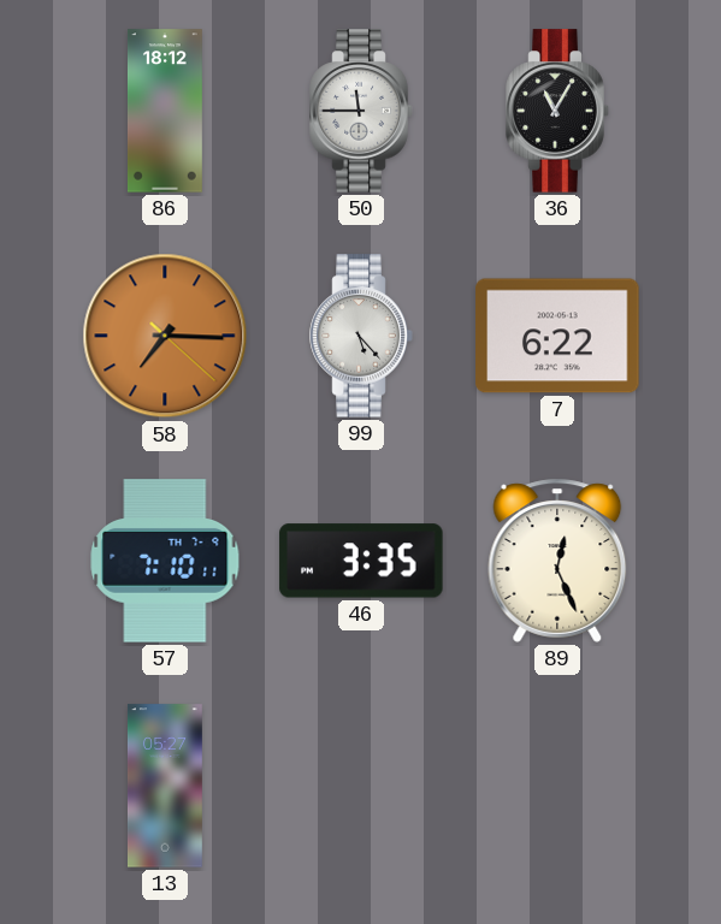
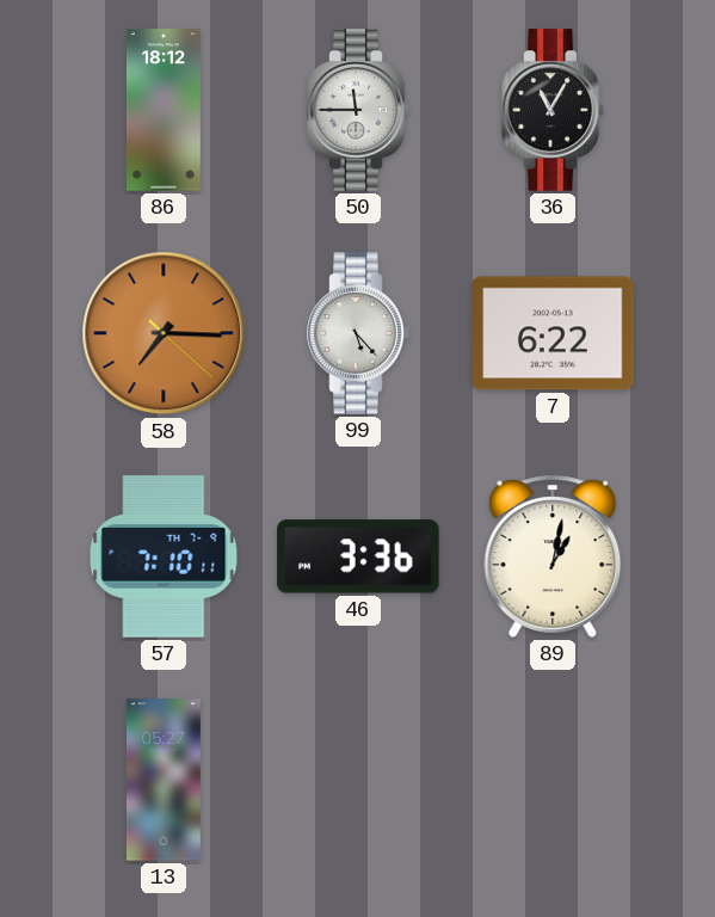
46: 3:35 -> 3:36 (358, 556)
89: 12:26 -> 1:02 (553, 556)
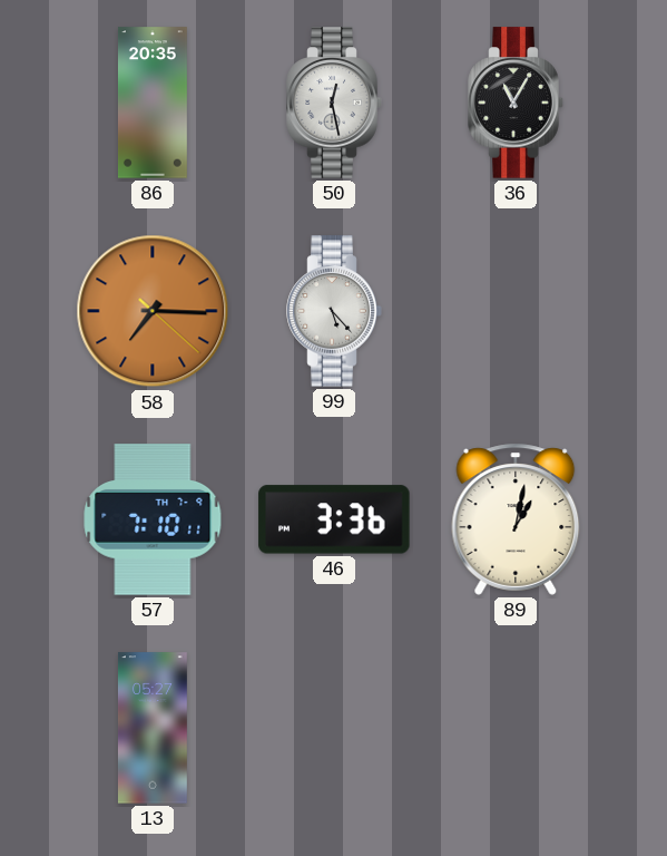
86: 18:12 -> 20:35 (153, 103)
50: 11:45 -> 12:28 (334, 103)
7: 6:22 -> none (553, 333)
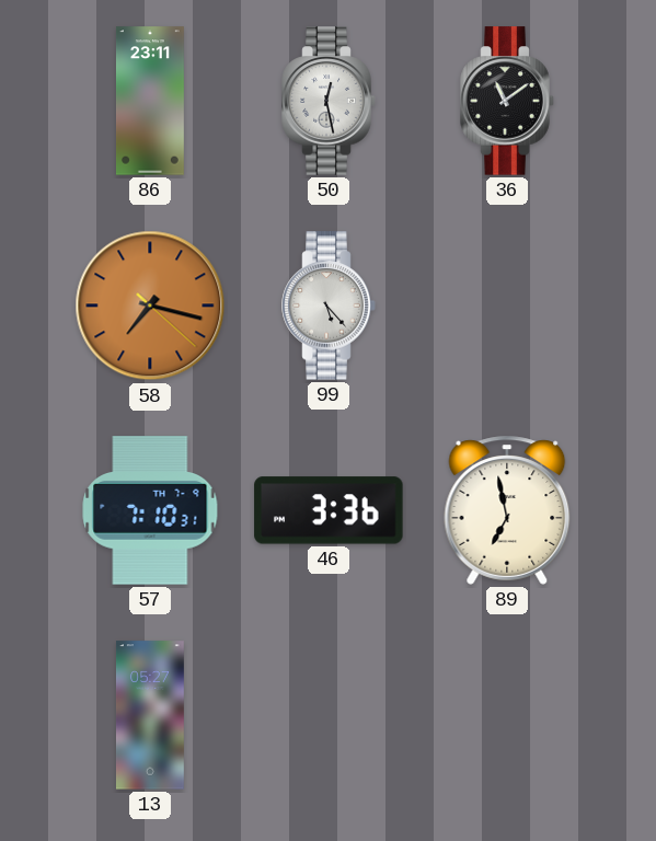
86: 20:35 -> 23:11 (150, 101)
36: 11:05 -> 11:09 (507, 101)
58: 7:15 -> 7:17 (150, 306)
57: 7:10:11 -> 7:10:31 (150, 510)
89: 1:02 -> 6:58 (507, 510)
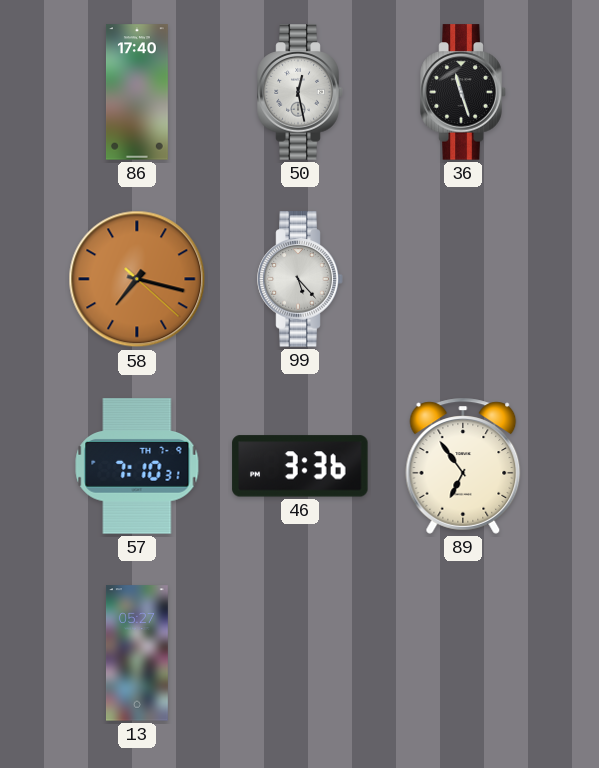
86: 23:11 -> 17:40 (137, 92)
36: 11:09 -> 11:27 (463, 92)
89: 6:58 -> 6:54 (463, 466)
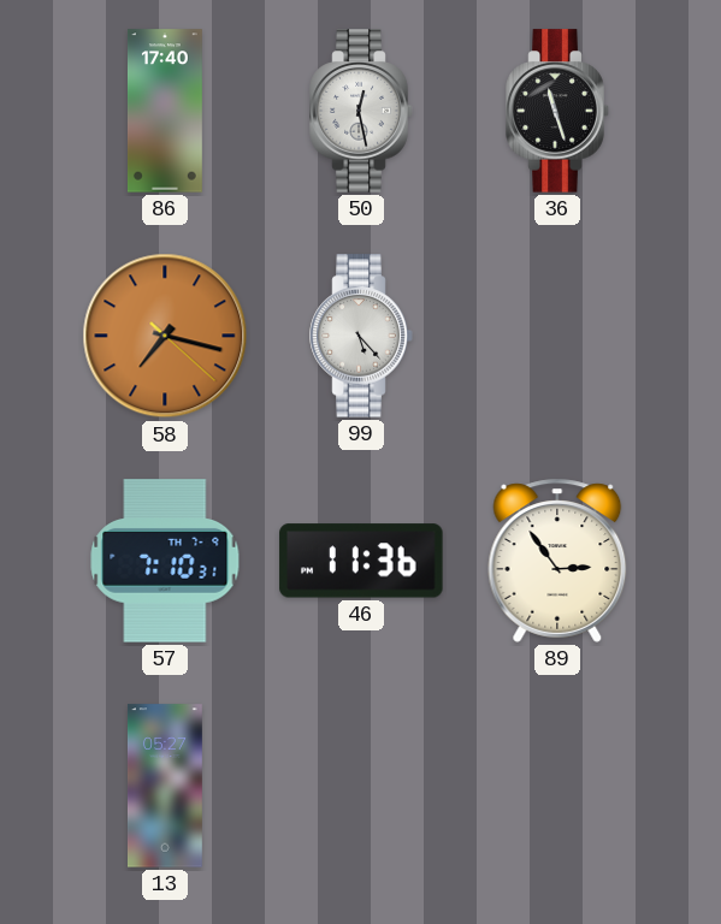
46: 3:36 -> 11:36 (361, 561)
89: 6:54 -> 2:54 (557, 561)
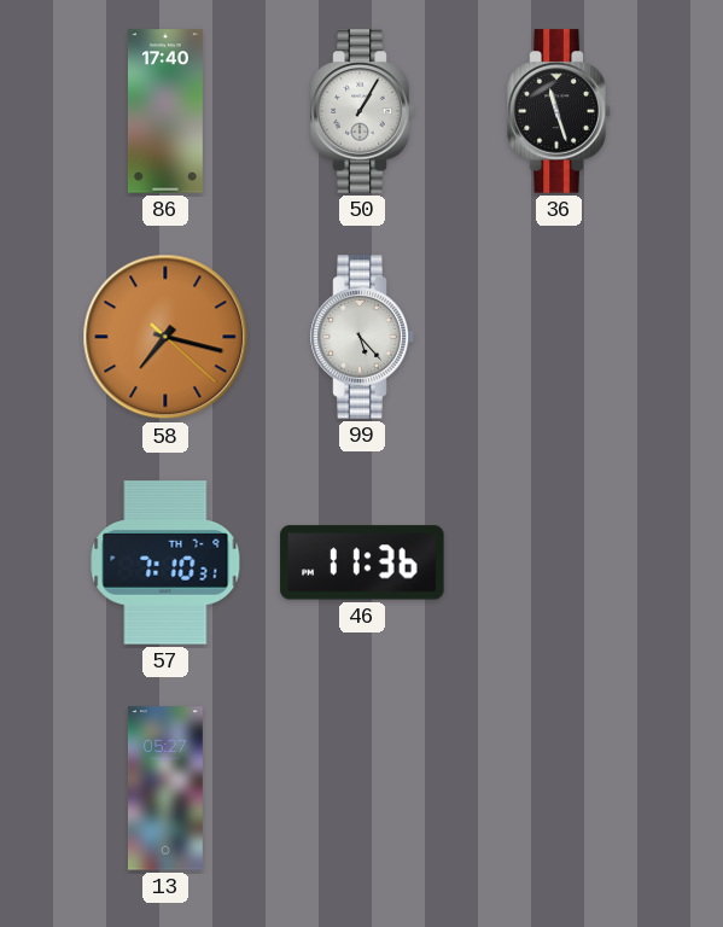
50: 12:28 -> 1:05 (362, 111)
89: 2:54 -> none (557, 561)
